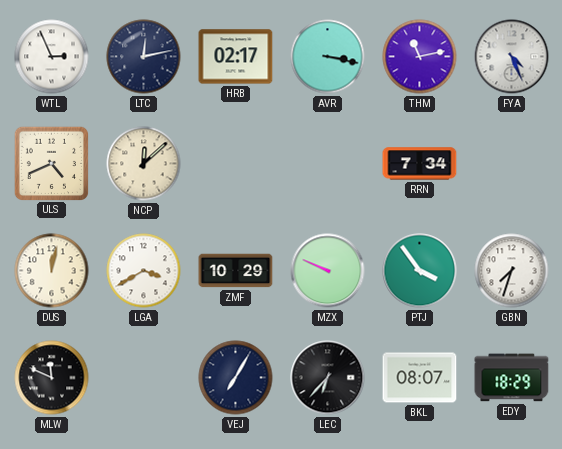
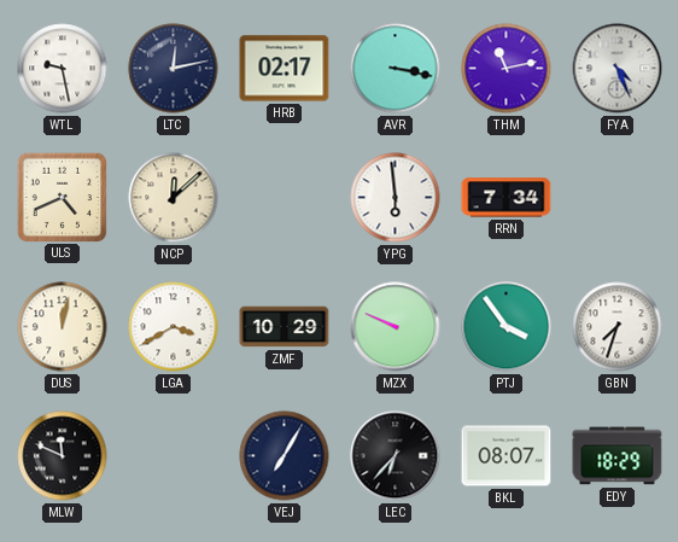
WTL: 2:56 -> 9:28 (63, 69)
YPG: none -> 5:59 (396, 198)
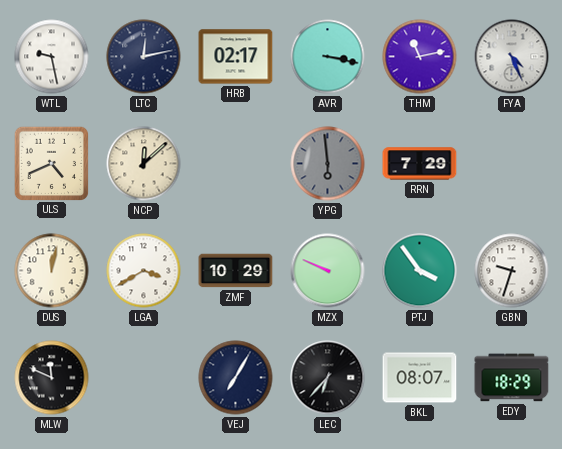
YPG dial: white -> grey (328, 164)
RRN: 7:34 -> 7:29 (420, 164)
GBN: 7:33 -> 9:33 (512, 271)
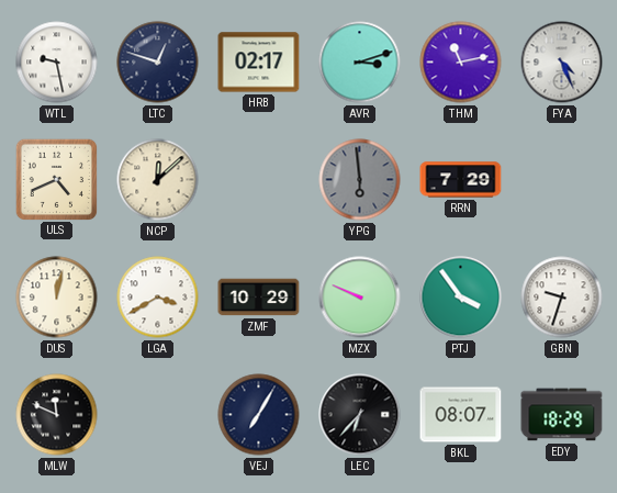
LTC: 12:13 -> 12:48 (158, 63)
AVR: 3:17 -> 3:12 (360, 63)
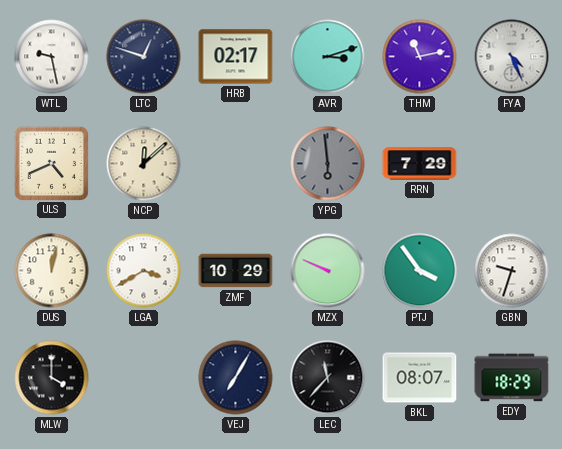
MLW: 11:49 -> 4:00 (52, 378)
LEC: 6:37 -> 11:37 (328, 378)
